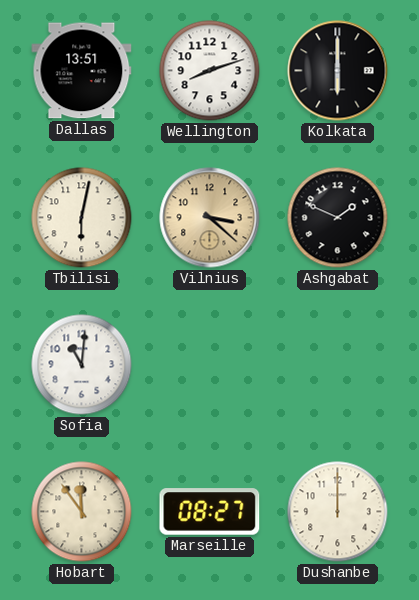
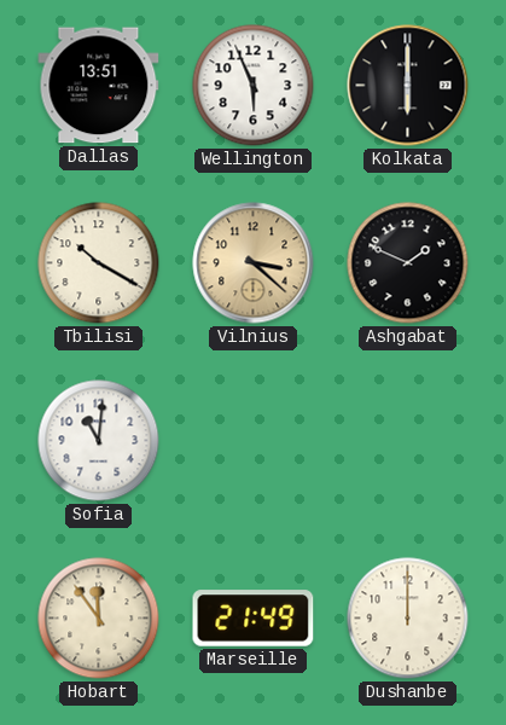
Wellington: 8:12 -> 5:56 (254, 86)
Tbilisi: 6:02 -> 10:20 (99, 263)
Marseille: 08:27 -> 21:49 (254, 619)
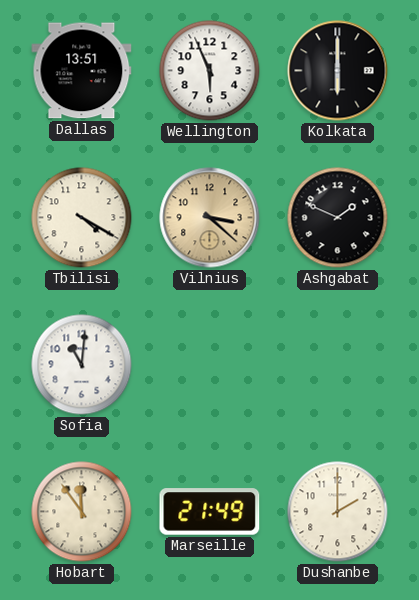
Tbilisi: 10:20 -> 4:20 (82, 218)
Dushanbe: 12:00 -> 2:00 (338, 512)
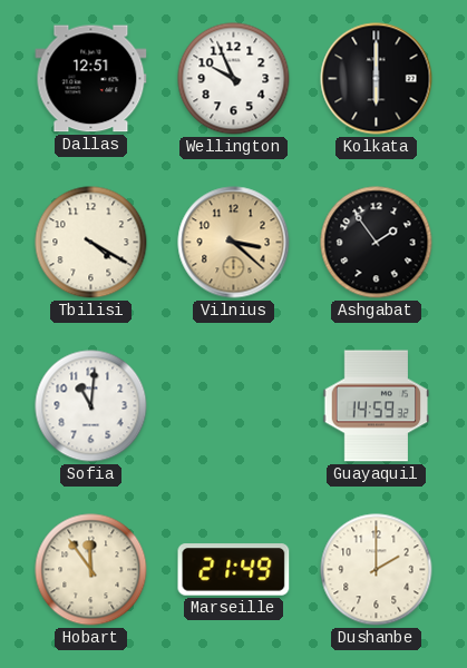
Dallas: 13:51 -> 12:51 (91, 79)
Wellington: 5:56 -> 9:56 (234, 79)
Ashgabat: 1:49 -> 1:54 (377, 243)
Guayaquil: none -> 14:59 (377, 406)
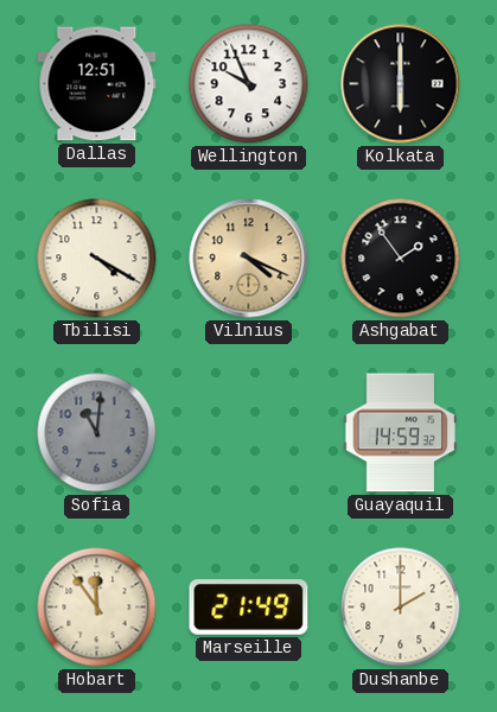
Vilnius: 3:22 -> 4:19 (249, 259)
Sofia dial: white -> grey (97, 433)
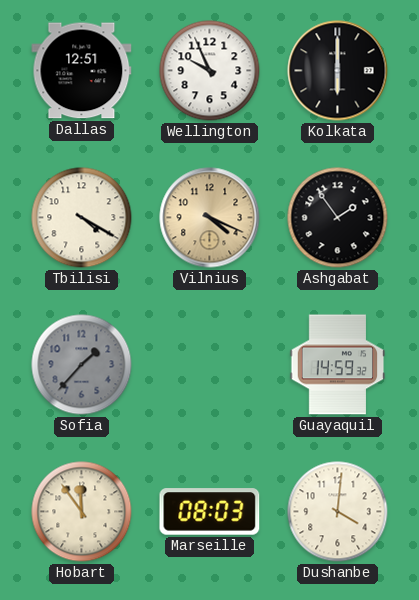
Sofia: 11:01 -> 1:37 (82, 365)
Marseille: 21:49 -> 08:03 (210, 512)
Dushanbe: 2:00 -> 4:01 (338, 512)
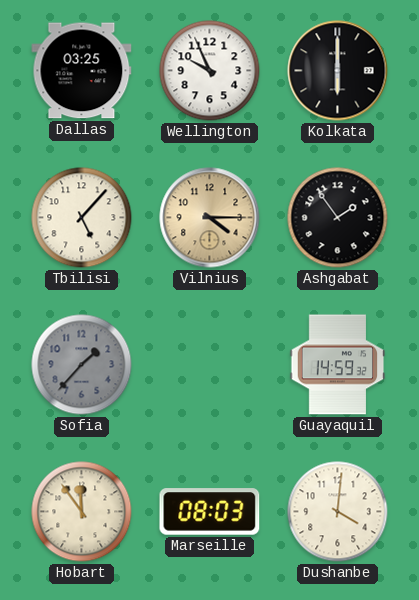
Dallas: 12:51 -> 03:25 (82, 71)
Tbilisi: 4:20 -> 5:07 (82, 218)
Vilnius: 4:19 -> 4:15 (210, 218)
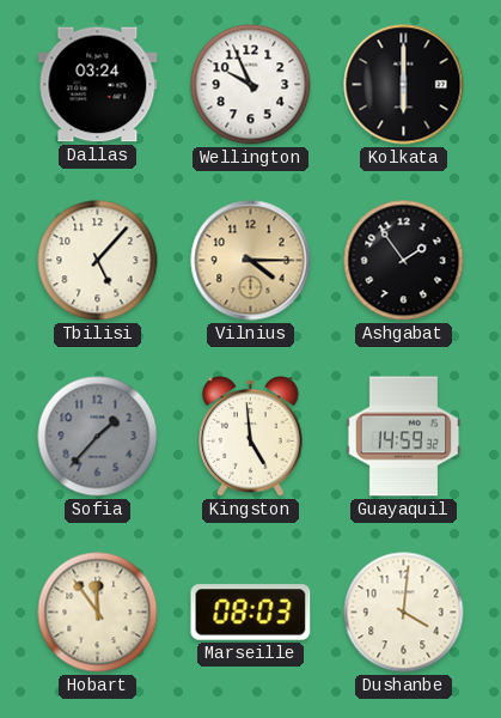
Dallas: 03:25 -> 03:24 (98, 85)
Kingston: none -> 4:59 (251, 437)
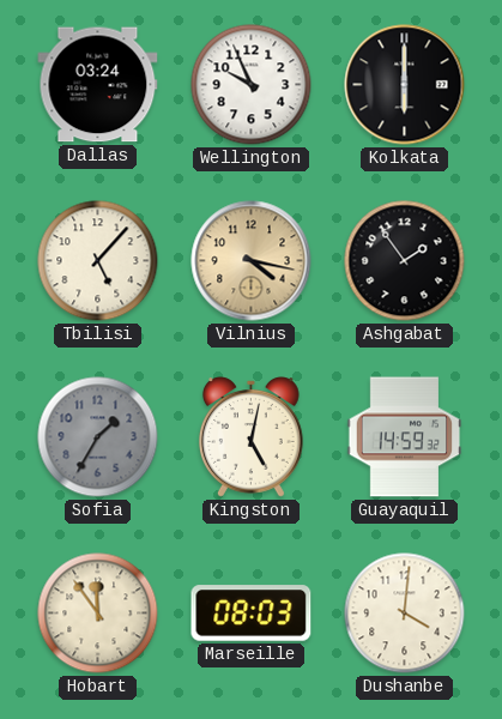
Vilnius: 4:15 -> 4:17 (252, 261)
Sofia: 1:37 -> 1:35 (98, 437)
Kingston: 4:59 -> 5:02 (252, 437)
